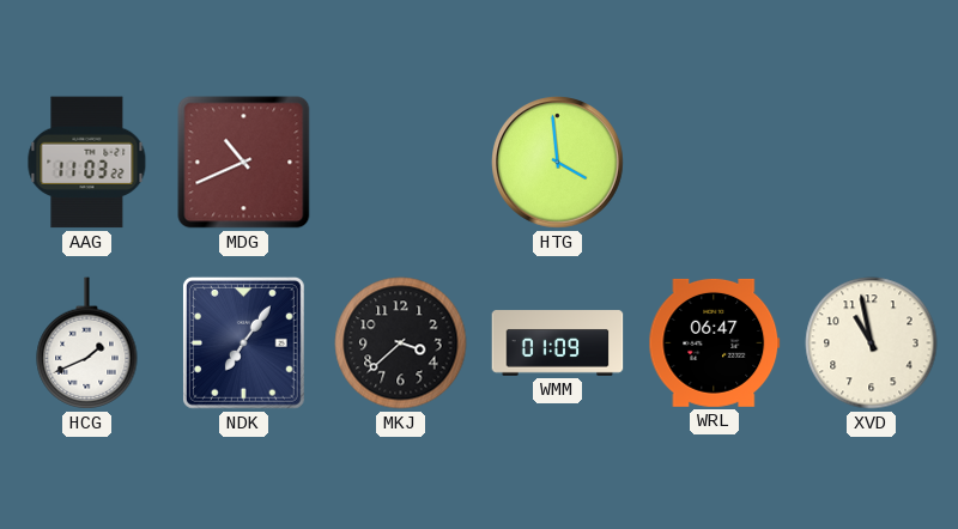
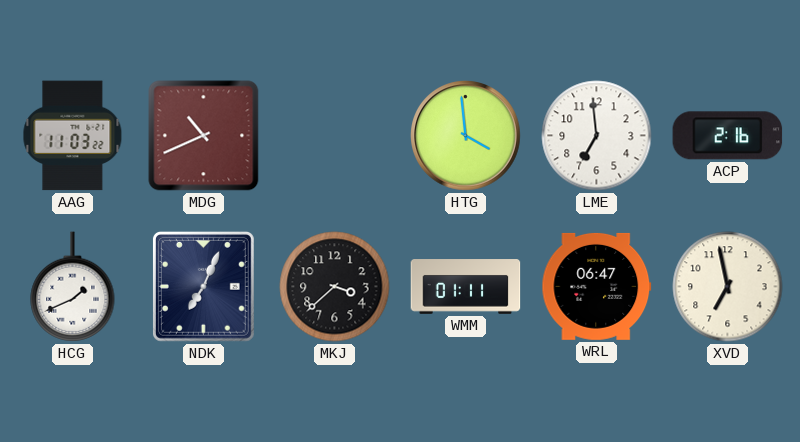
LME: none -> 6:59 (597, 136)
ACP: none -> 2:16 (728, 136)
NDK: 7:06 -> 7:04 (203, 286)
WMM: 01:09 -> 01:11 (466, 287)
XVD: 10:58 -> 6:58 (728, 287)
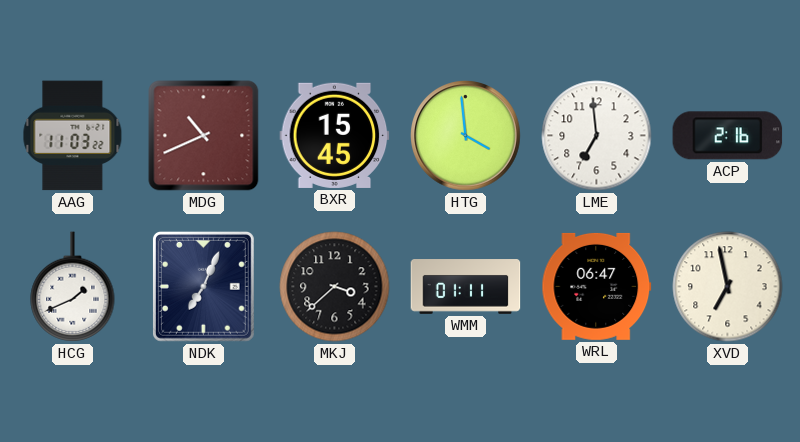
BXR: none -> 15:45 (335, 135)
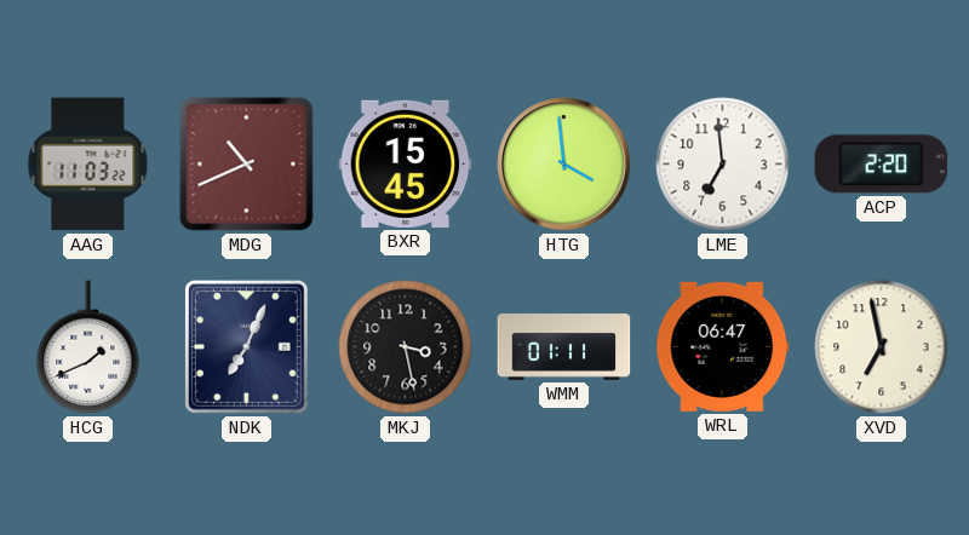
ACP: 2:16 -> 2:20 (882, 165)
MKJ: 3:38 -> 3:28 (406, 347)
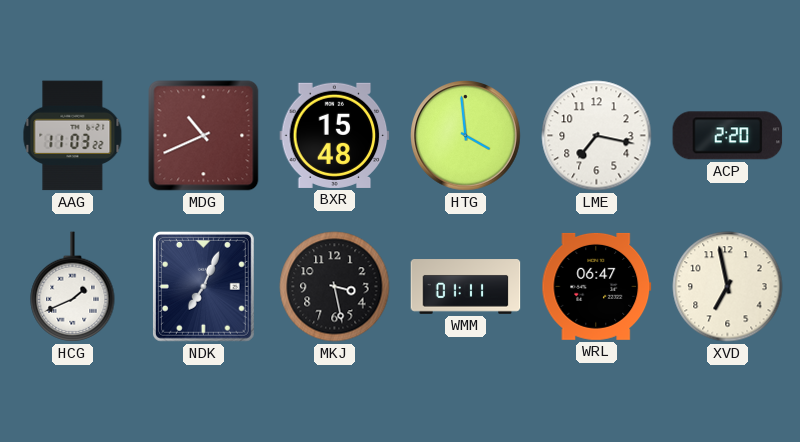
BXR: 15:45 -> 15:48 (335, 135)
LME: 6:59 -> 7:17 (597, 136)
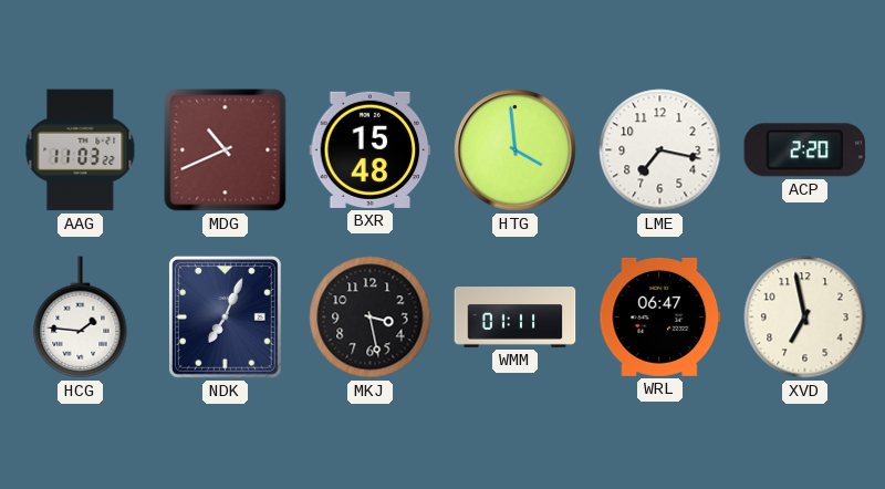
HCG: 1:41 -> 1:46 (81, 318)
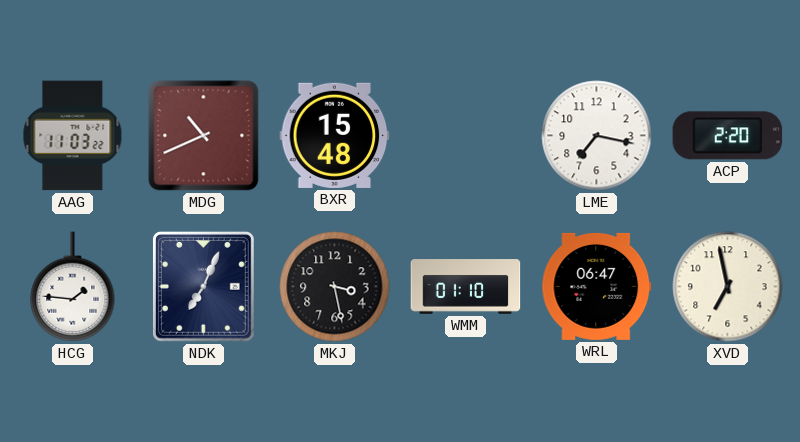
HTG: 3:59 -> none (516, 150)
WMM: 01:11 -> 01:10 (466, 287)
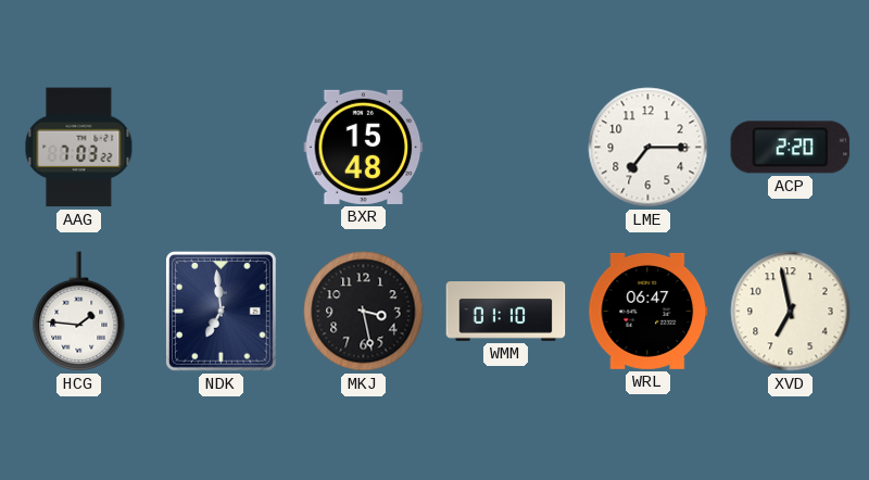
AAG: 11:03 -> 7:03 (79, 148)
MDG: 10:41 -> none (204, 136)
LME: 7:17 -> 7:15 (648, 148)
NDK: 7:04 -> 6:59 (221, 311)
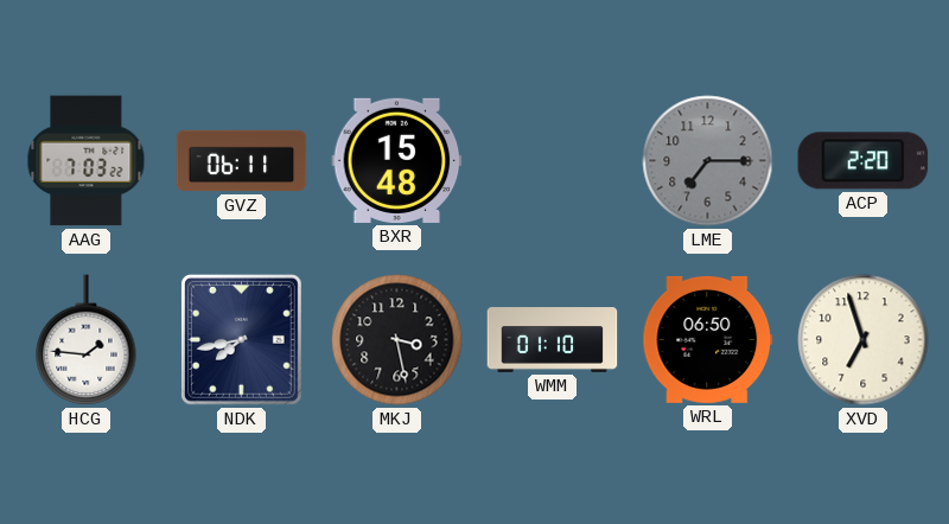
GVZ: none -> 06:11 (242, 161)
LME dial: white -> grey (708, 161)
NDK: 6:59 -> 7:43 (241, 339)
WRL: 06:47 -> 06:50 (708, 339)
XVD: 6:58 -> 6:57 (864, 340)
